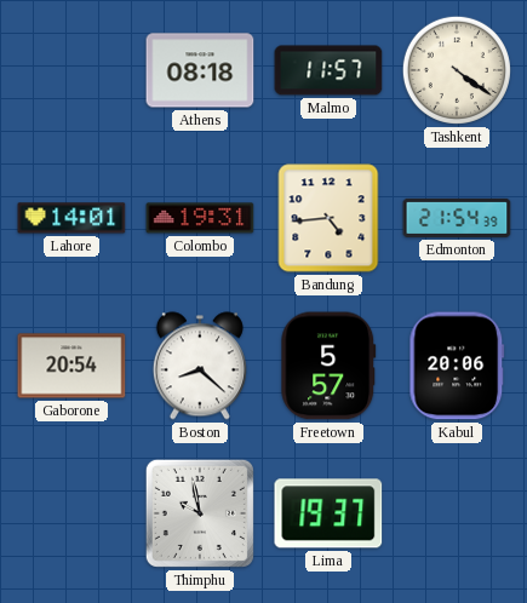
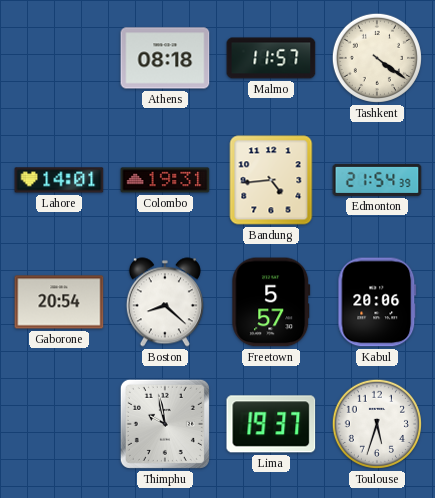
Toulouse: none -> 5:33 (377, 424)
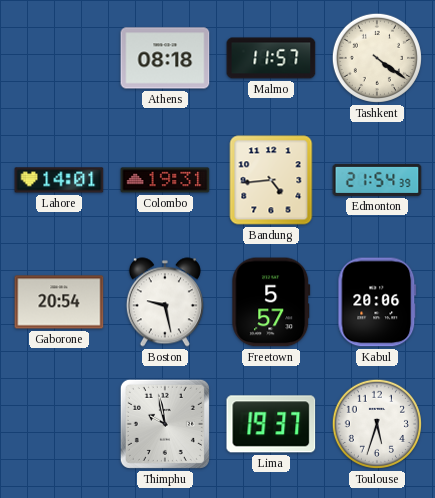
Boston: 8:22 -> 9:28 (165, 302)
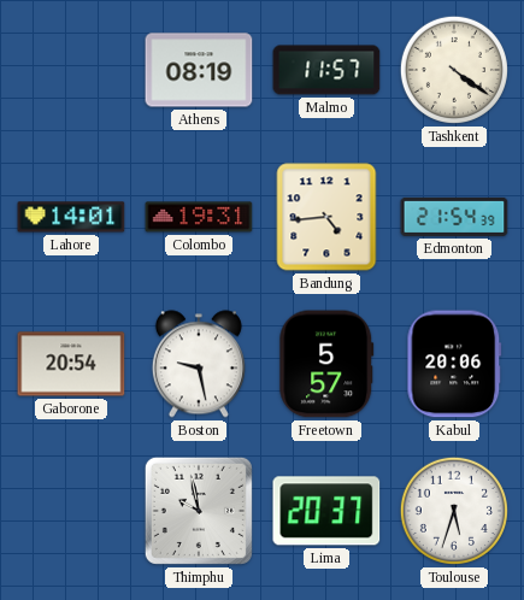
Athens: 08:18 -> 08:19 (199, 70)
Lima: 19:37 -> 20:37 (326, 511)
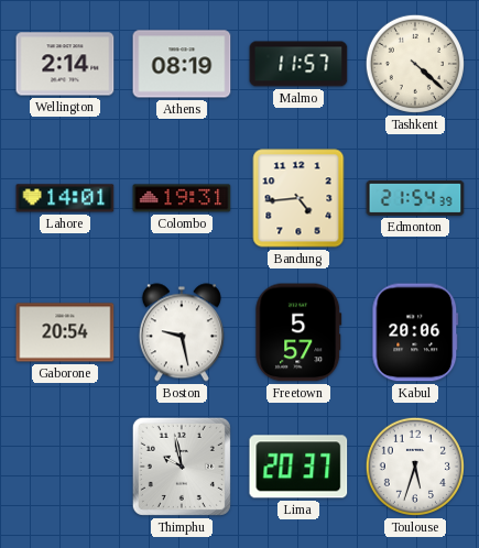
Wellington: none -> 2:14 (65, 64)
Tashkent: 4:21 -> 4:22 (415, 64)
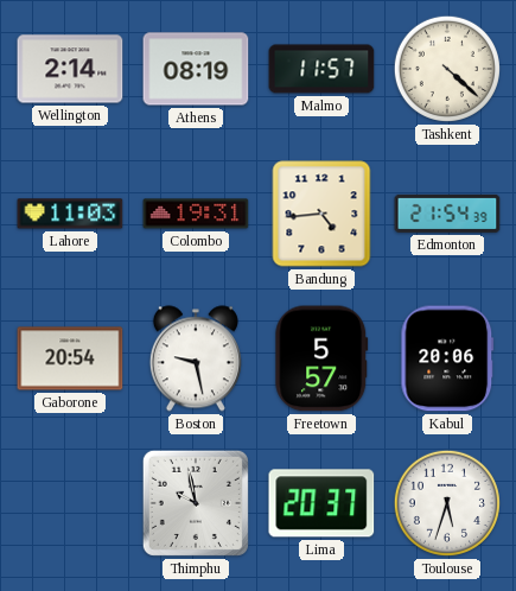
Lahore: 14:01 -> 11:03 (70, 214)
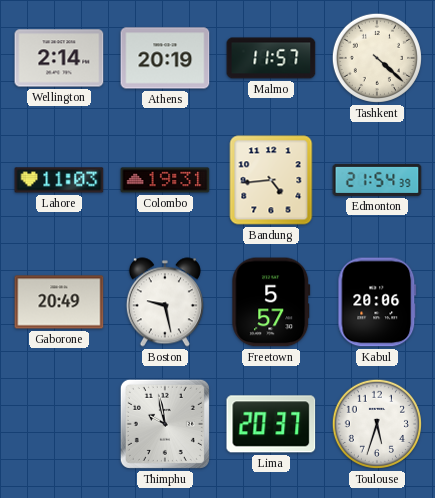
Athens: 08:19 -> 20:19 (165, 58)
Gaborone: 20:54 -> 20:49 (59, 302)
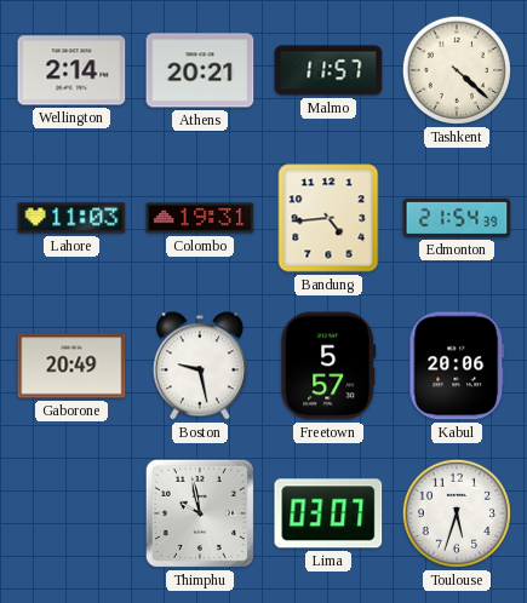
Athens: 20:19 -> 20:21 (200, 70)
Lima: 20:37 -> 03:07 (328, 513)
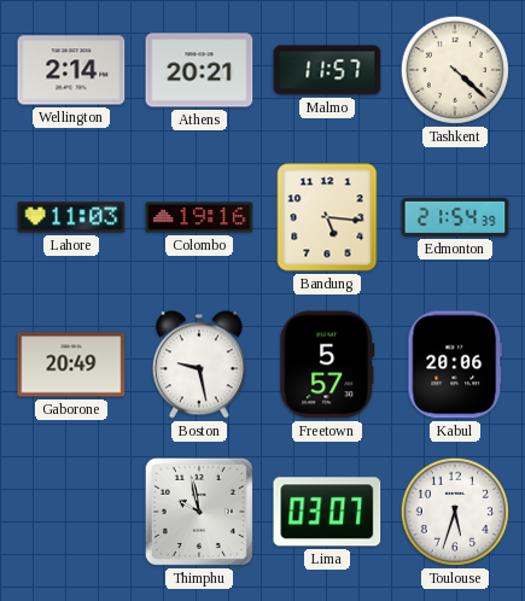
Colombo: 19:31 -> 19:16 (199, 217)
Bandung: 4:44 -> 5:16 (327, 217)
